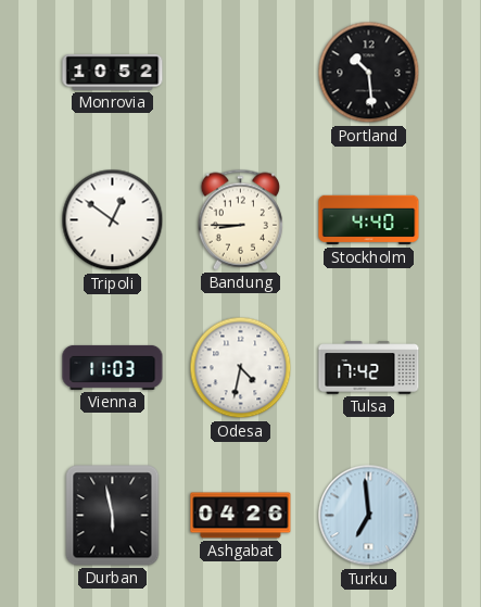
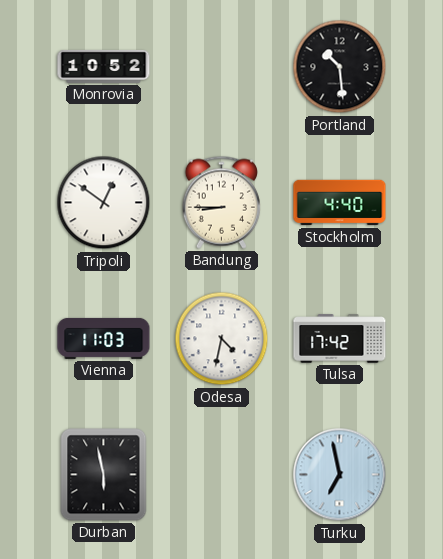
Ashgabat: 04:26 -> none (241, 516)
Turku: 6:59 -> 6:58 (340, 475)
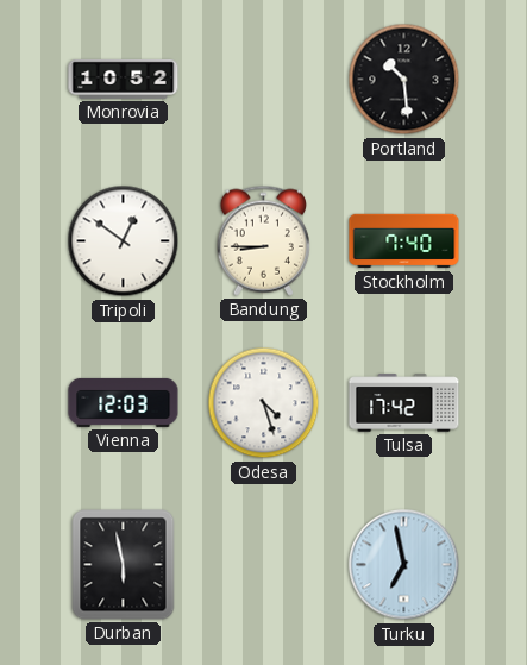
Stockholm: 4:40 -> 7:40 (404, 241)
Vienna: 11:03 -> 12:03 (124, 402)
Odesa: 4:32 -> 4:27 (264, 403)
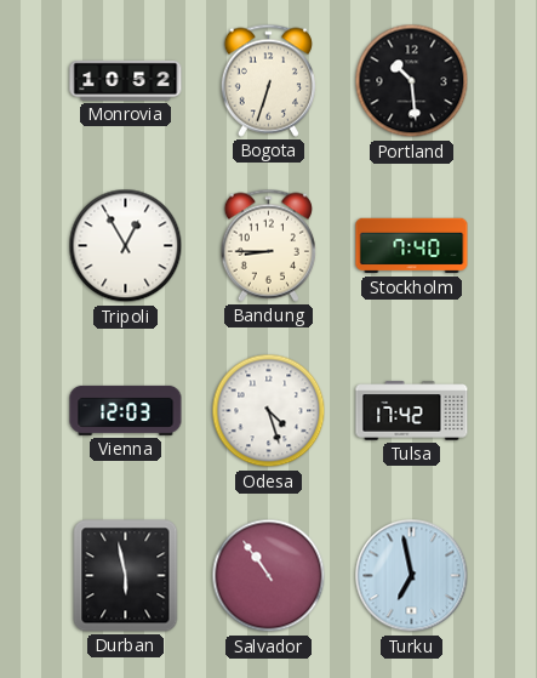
Bogota: none -> 6:33 (268, 80)
Tripoli: 12:51 -> 12:55 (126, 246)
Salvador: none -> 10:54 (269, 576)
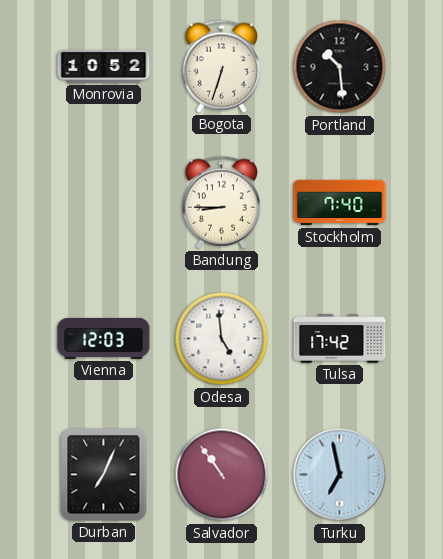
Tripoli: 12:55 -> none (126, 246)
Odesa: 4:27 -> 4:59 (222, 339)
Durban: 5:58 -> 7:04 (104, 475)
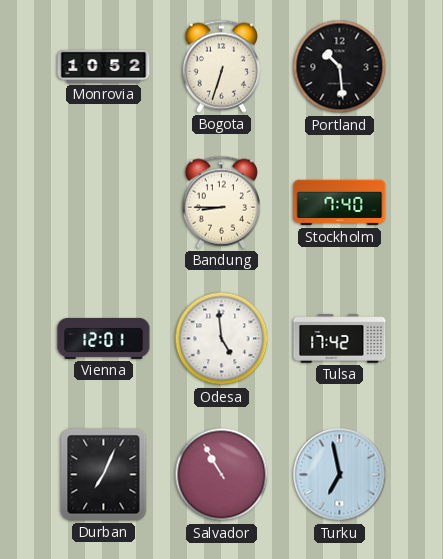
Vienna: 12:03 -> 12:01 (104, 338)
Salvador: 10:54 -> 10:55 (222, 475)
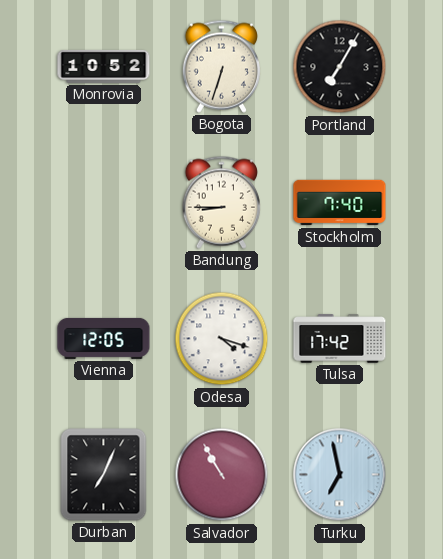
Portland: 10:29 -> 7:05 (340, 67)
Vienna: 12:01 -> 12:05 (104, 338)
Odesa: 4:59 -> 4:18 (222, 339)
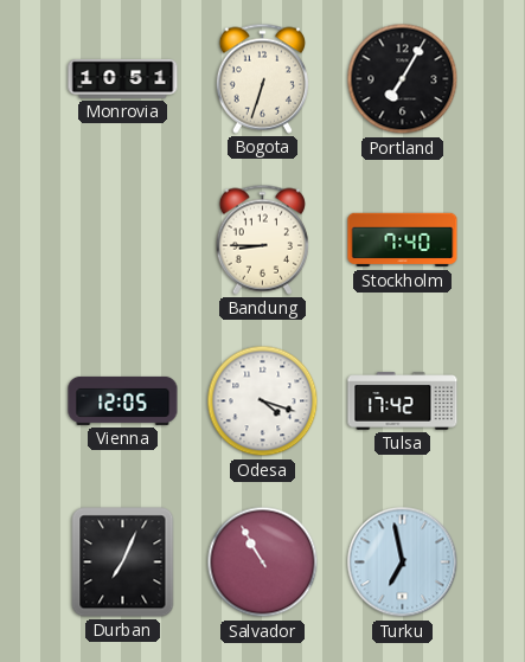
Monrovia: 10:52 -> 10:51 (123, 78)
